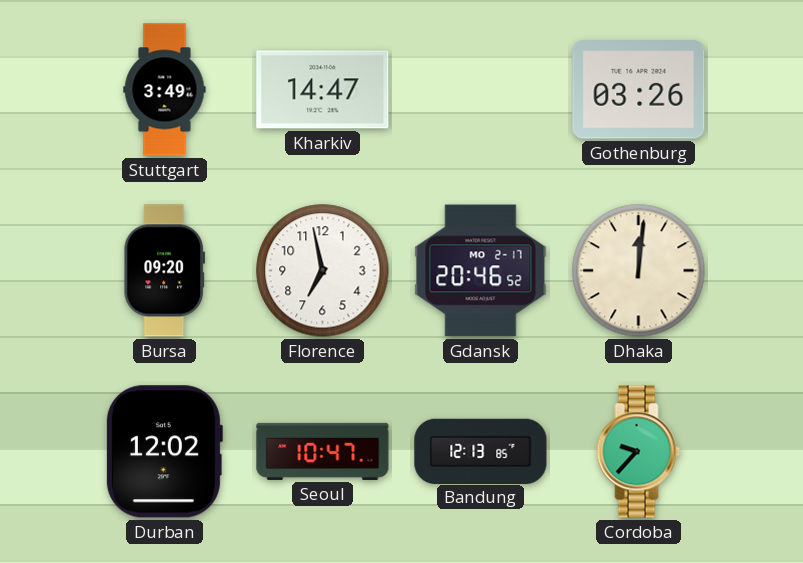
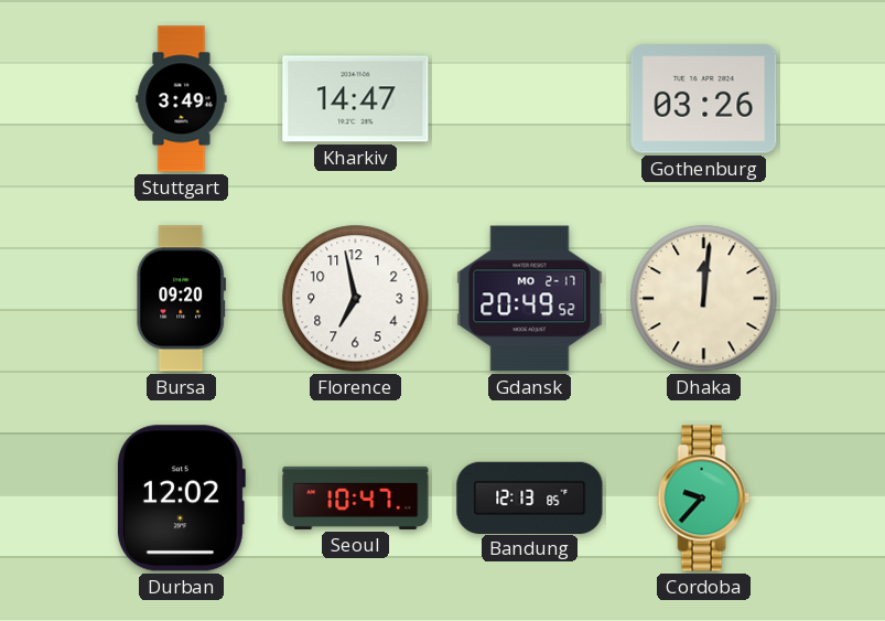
Gdansk: 20:46 -> 20:49 (530, 299)
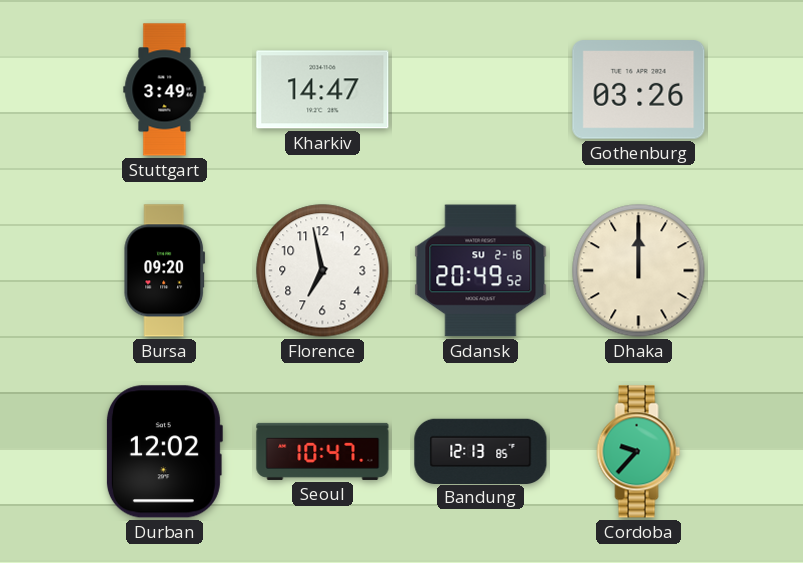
Gdansk date: MO 2-17 -> SU 2-16 (481, 271)
Dhaka: 12:01 -> 12:00 (639, 271)
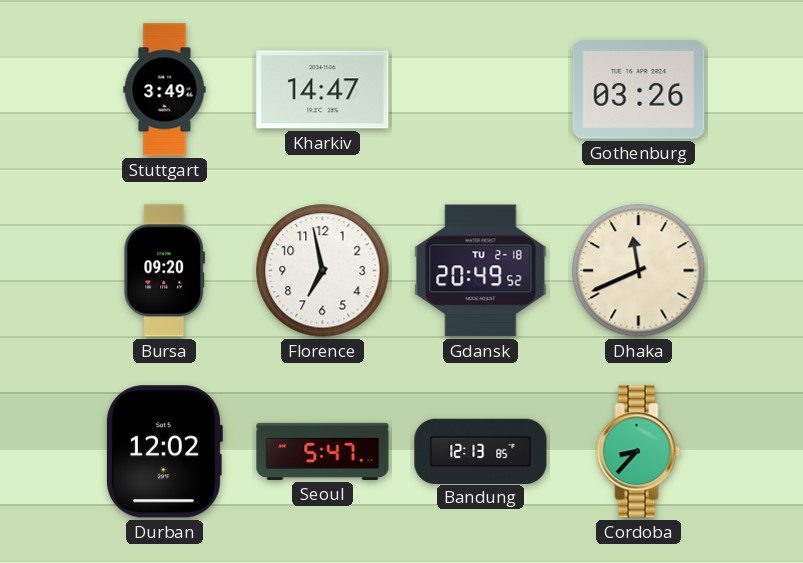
Gdansk date: SU 2-16 -> TU 2-18 (481, 271)
Dhaka: 12:00 -> 11:41 (639, 271)
Seoul: 10:47 -> 5:47 (323, 451)
Cordoba: 9:37 -> 8:37 (639, 452)
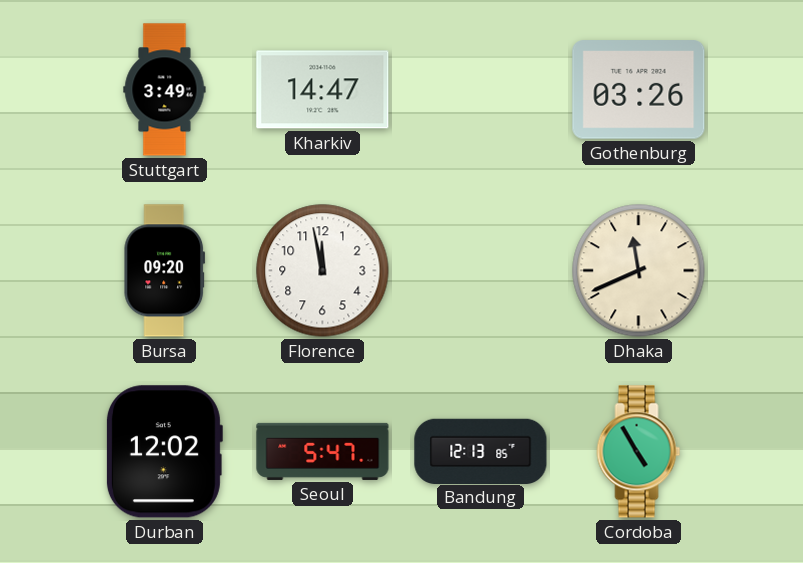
Florence: 6:58 -> 11:58 (323, 271)
Gdansk: 20:49 -> none (481, 271)
Cordoba: 8:37 -> 4:55 (639, 452)
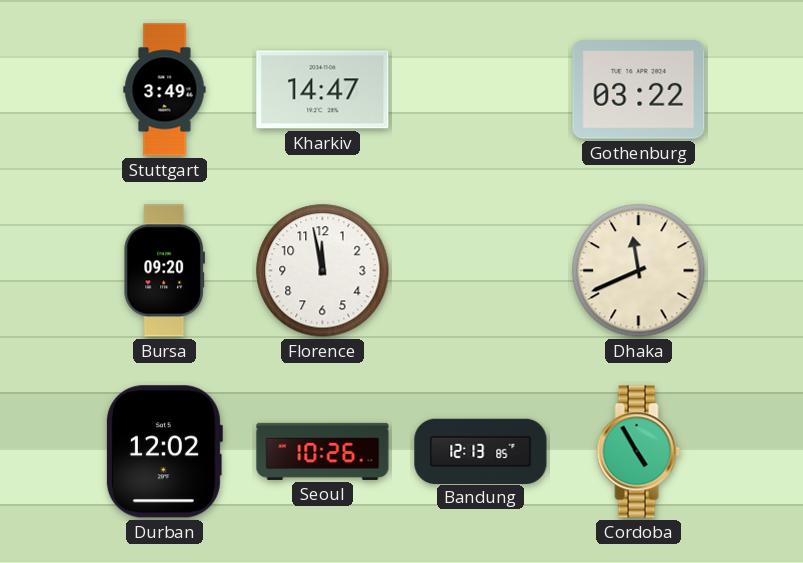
Gothenburg: 03:26 -> 03:22 (639, 90)
Seoul: 5:47 -> 10:26 (323, 451)
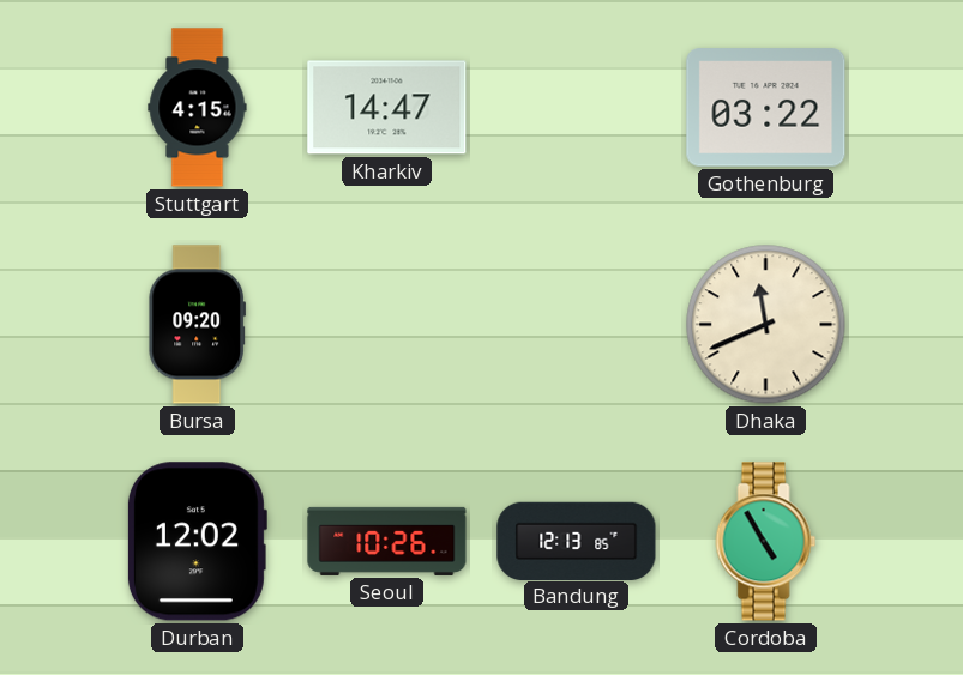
Stuttgart: 3:49 -> 4:15 (198, 108)
Florence: 11:58 -> none (323, 271)
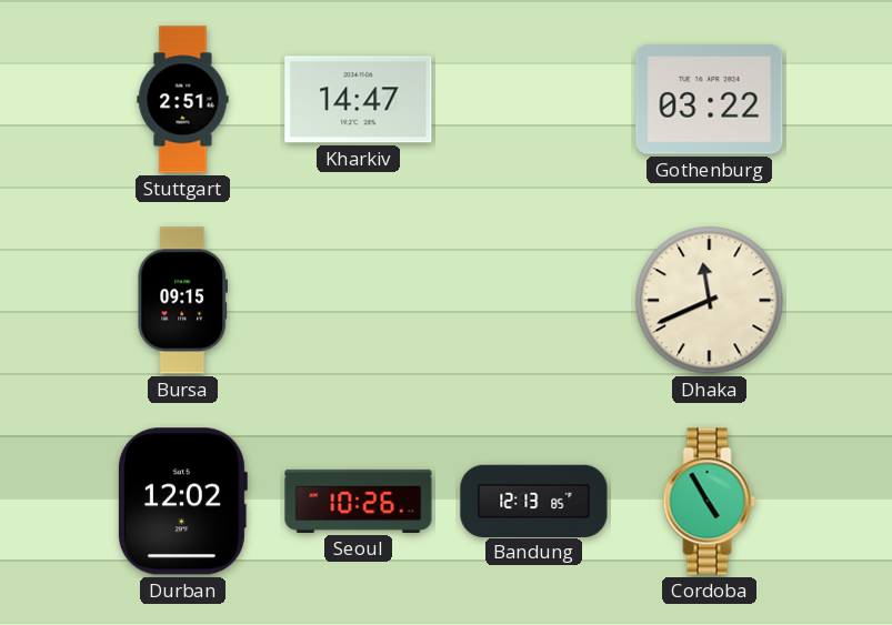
Stuttgart: 4:15 -> 2:51 (183, 100)
Bursa: 09:20 -> 09:15 (183, 301)
